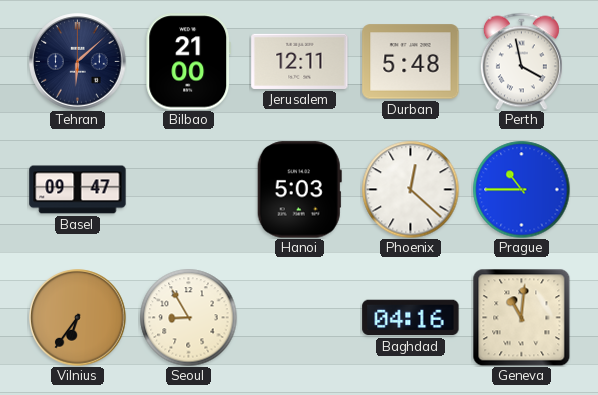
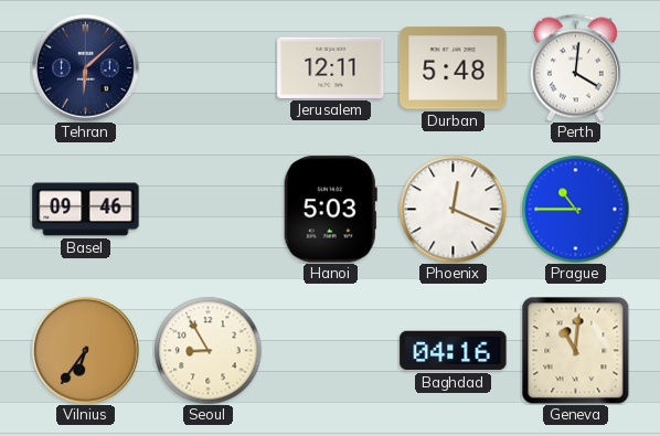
Bilbao: 21:00 -> none (189, 62)
Perth: 3:58 -> 4:01 (575, 67)
Basel: 09:47 -> 09:46 (86, 210)
Phoenix: 12:22 -> 12:19 (453, 209)
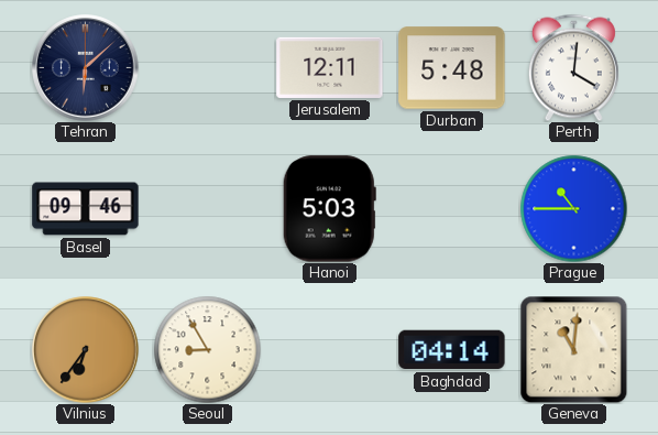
Phoenix: 12:19 -> none (453, 209)
Baghdad: 04:16 -> 04:14 (452, 350)
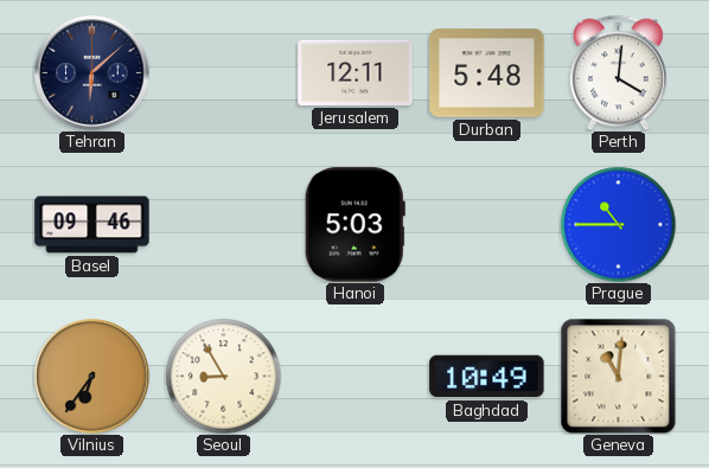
Baghdad: 04:14 -> 10:49 (487, 377)
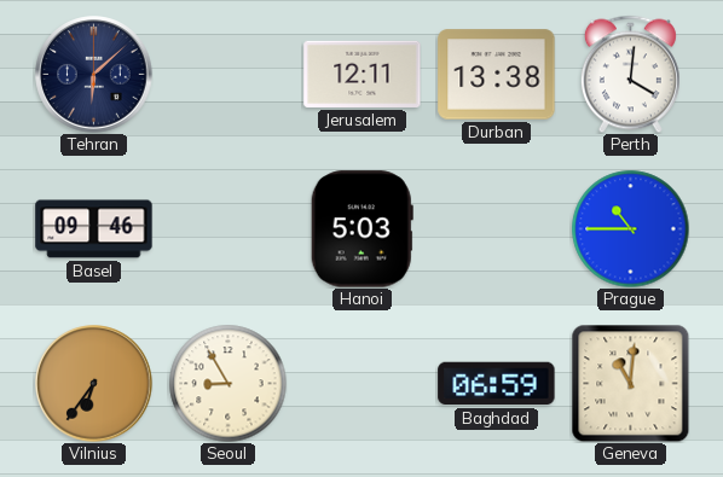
Durban: 5:48 -> 13:38 (497, 75)
Baghdad: 10:49 -> 06:59 (497, 384)
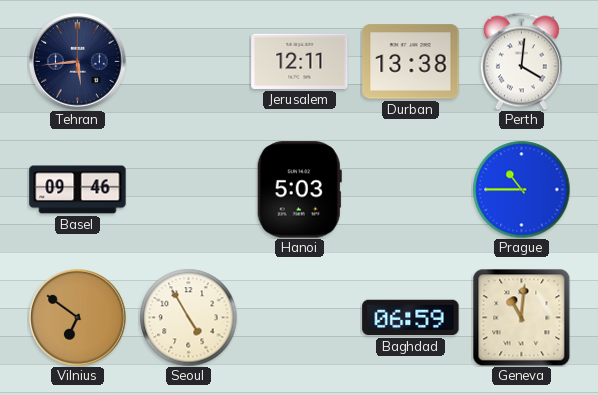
Tehran: 6:08 -> 5:44 (78, 62)
Vilnius: 6:36 -> 6:51 (78, 318)
Seoul: 8:55 -> 4:55 (188, 317)
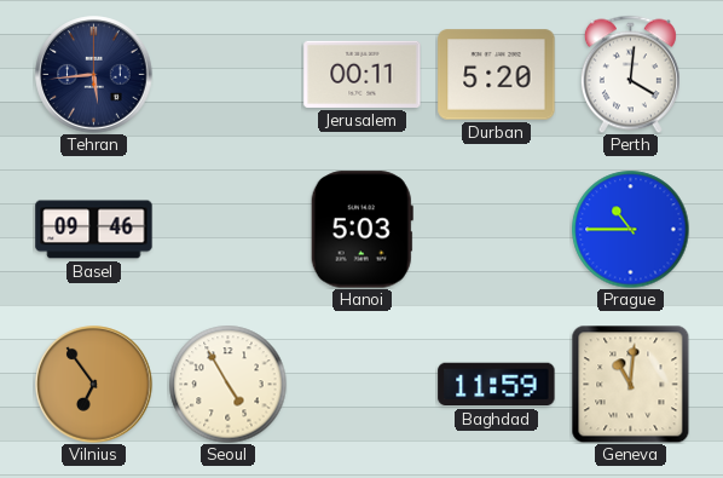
Jerusalem: 12:11 -> 00:11 (363, 74)
Durban: 13:38 -> 5:20 (497, 75)
Vilnius: 6:51 -> 6:54 (94, 385)
Baghdad: 06:59 -> 11:59 (497, 385)
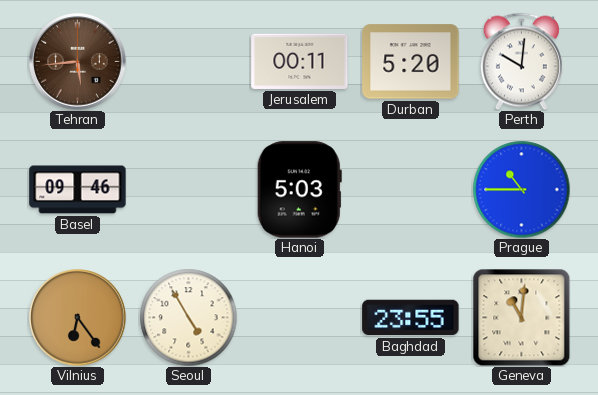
Tehran dial: navy -> brown (78, 62)
Perth: 4:01 -> 10:01 (521, 61)
Vilnius: 6:54 -> 6:24 (78, 318)
Baghdad: 11:59 -> 23:55 (411, 318)
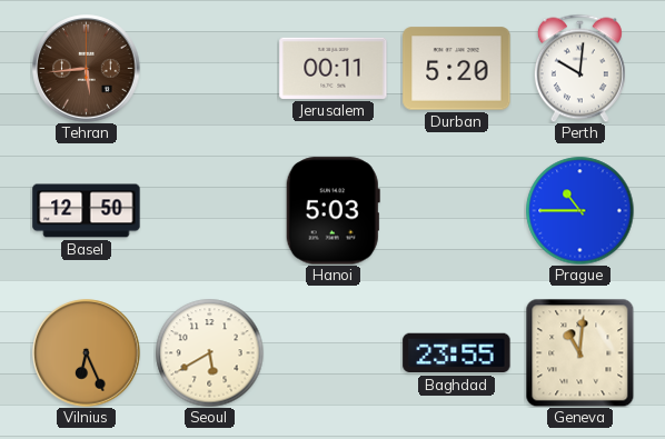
Basel: 09:46 -> 12:50 (87, 211)
Vilnius: 6:24 -> 6:26 (87, 353)
Seoul: 4:55 -> 5:40 (209, 352)
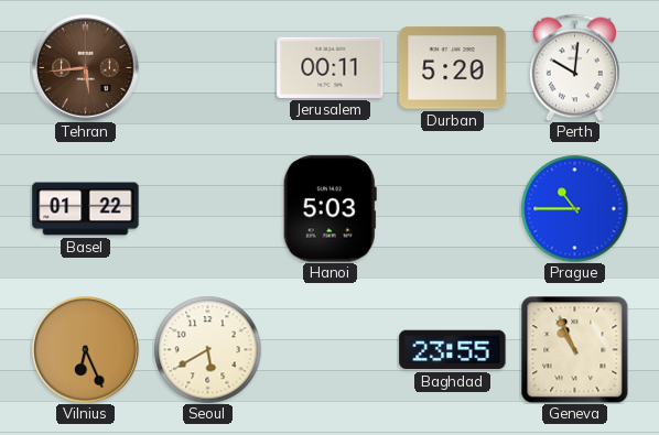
Basel: 12:50 -> 01:22 (86, 209)
Geneva: 11:01 -> 10:56 (574, 349)
